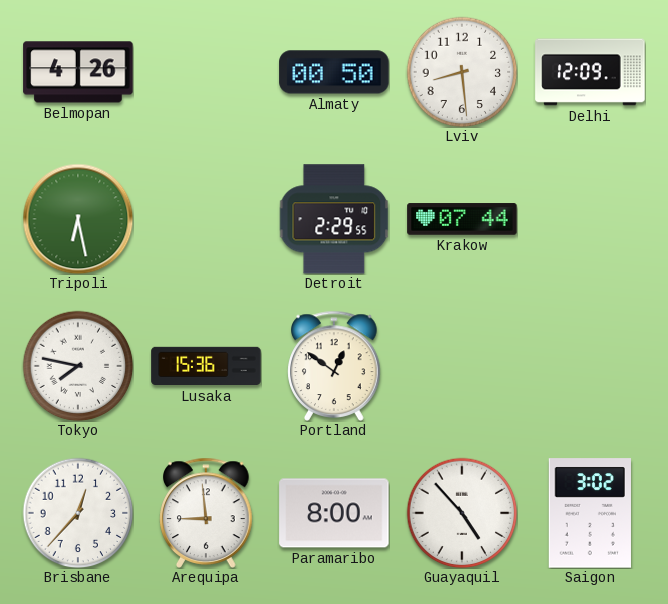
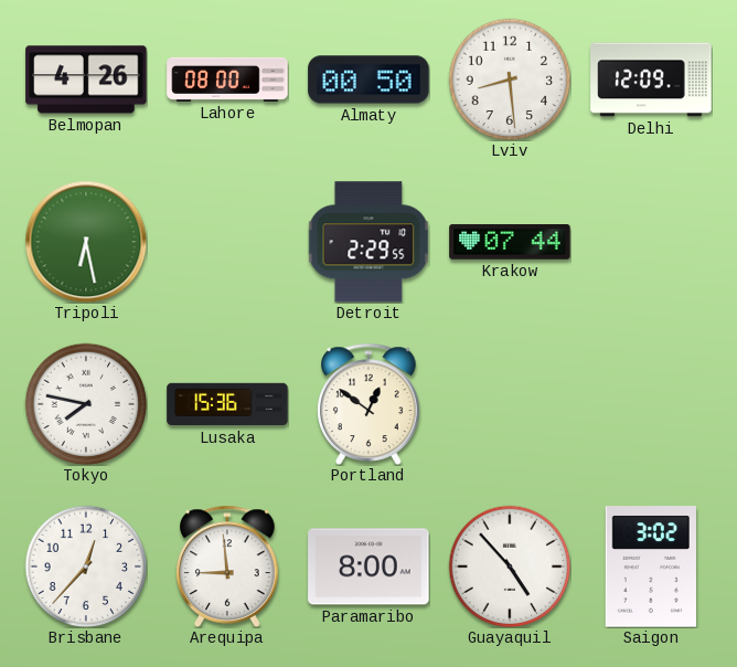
Lahore: none -> 08:00 (227, 80)
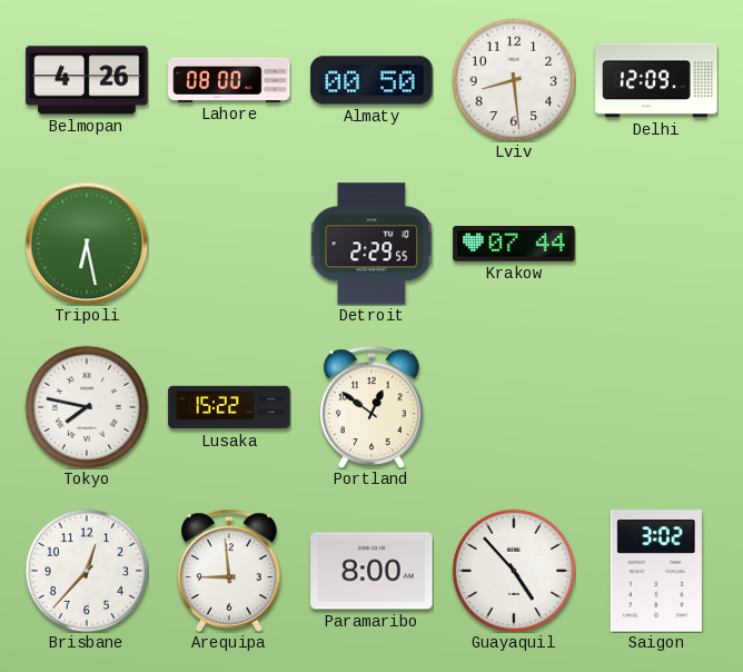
Lusaka: 15:36 -> 15:22 (229, 407)
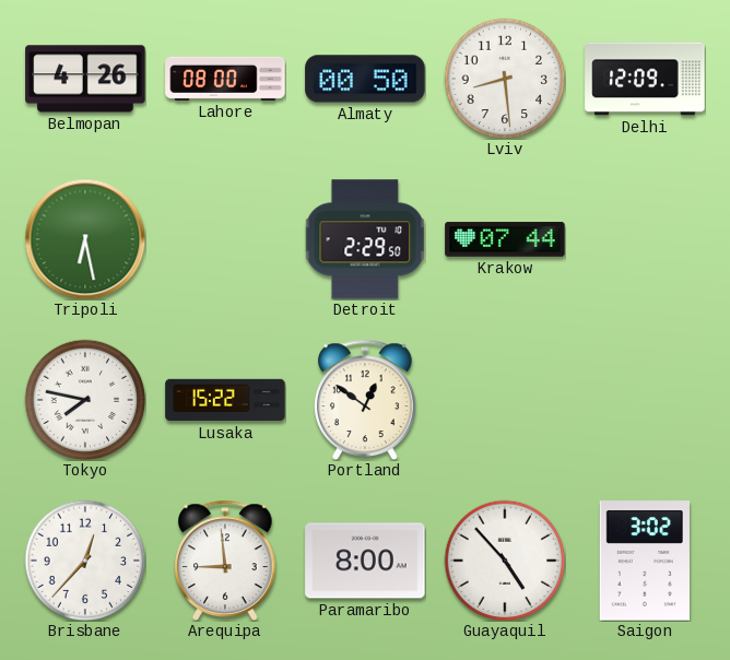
Detroit: 2:29:55 -> 2:29:50 (365, 239)
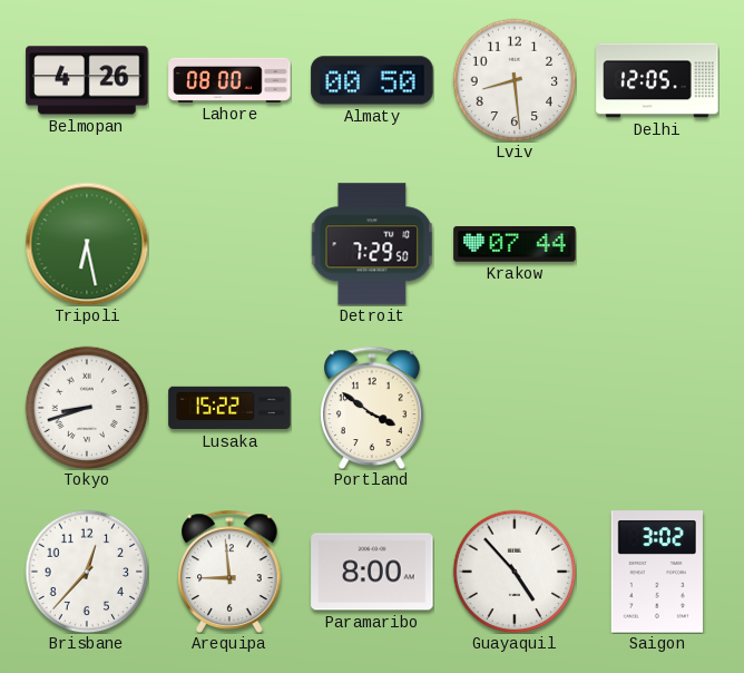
Delhi: 12:09 -> 12:05 (657, 80)
Detroit: 2:29 -> 7:29 (372, 244)
Tokyo: 7:47 -> 8:42 (87, 408)
Portland: 12:51 -> 3:51 (372, 408)
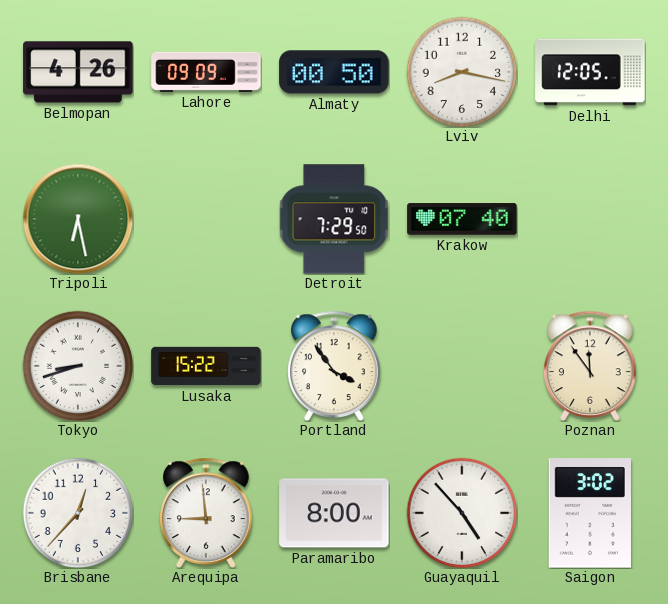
Lahore: 08:00 -> 09:09 (206, 72)
Lviv: 8:29 -> 8:17 (462, 72)
Krakow: 07:44 -> 07:40 (462, 219)
Portland: 3:51 -> 3:54 (334, 366)
Poznan: none -> 11:54 (590, 366)
